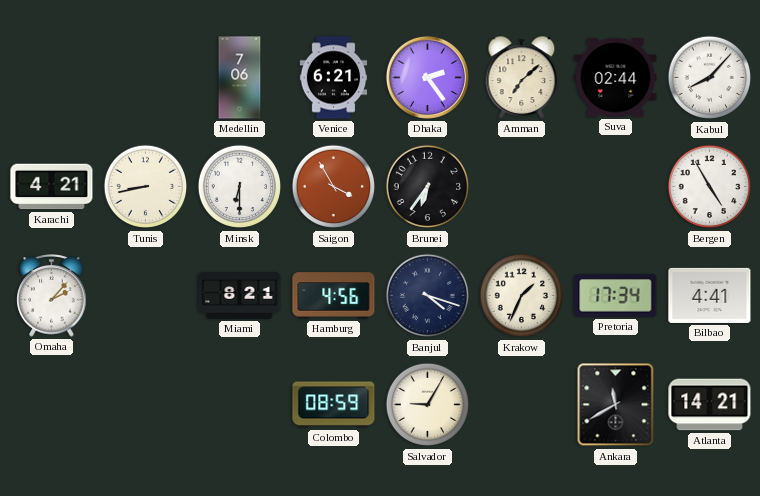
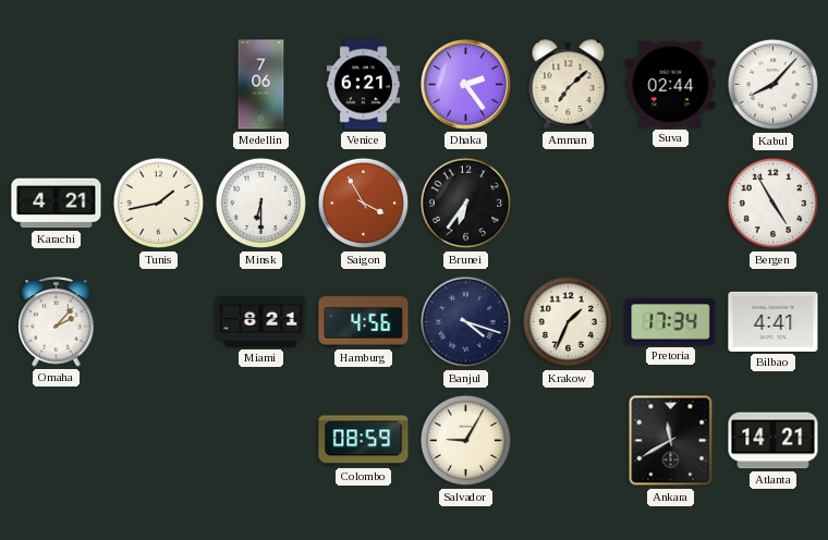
Tunis: 8:43 -> 1:43 (159, 204)
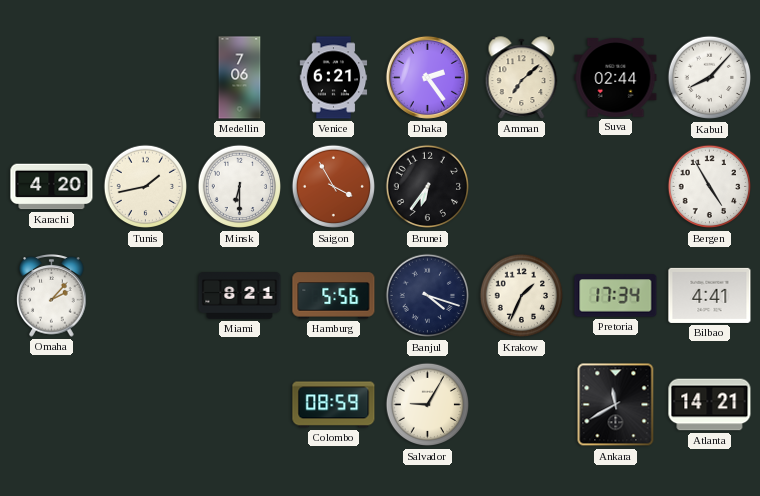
Karachi: 4:21 -> 4:20 (52, 187)
Hamburg: 4:56 -> 5:56 (334, 296)
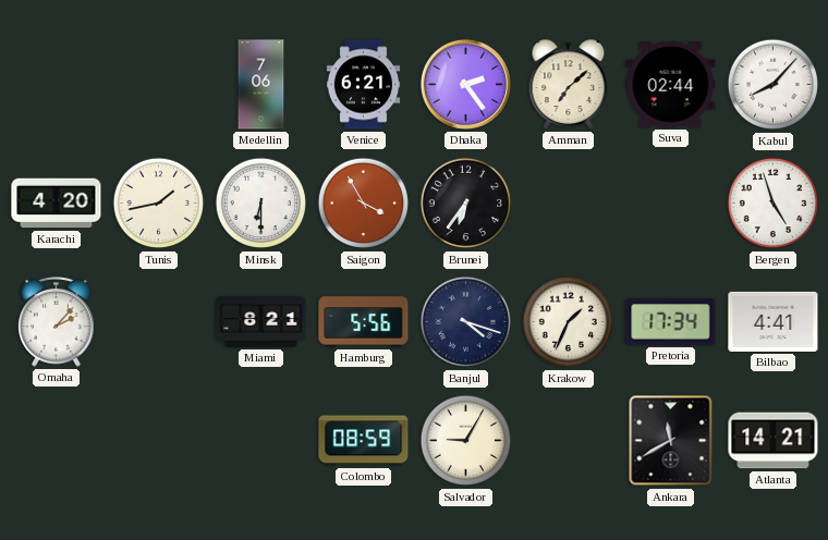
Bergen: 4:55 -> 4:57 (774, 204)
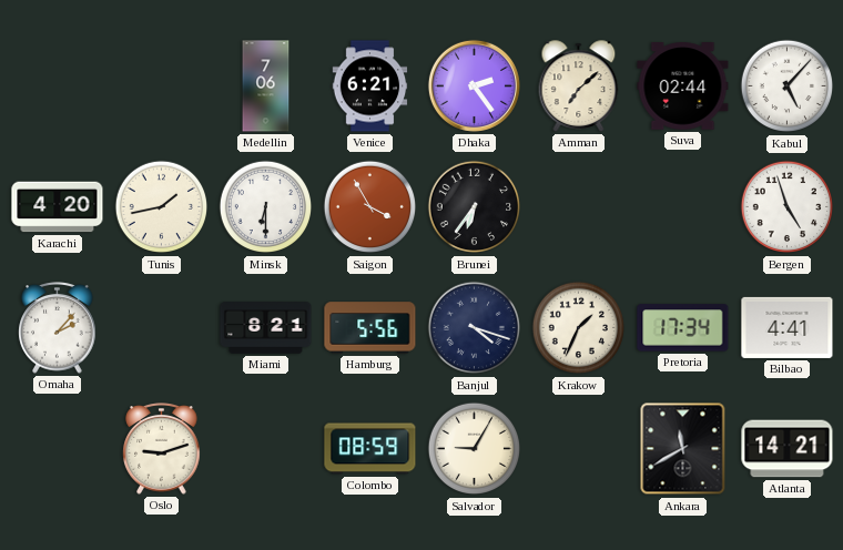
Kabul: 8:07 -> 5:07 (788, 86)
Oslo: none -> 9:12 (162, 449)
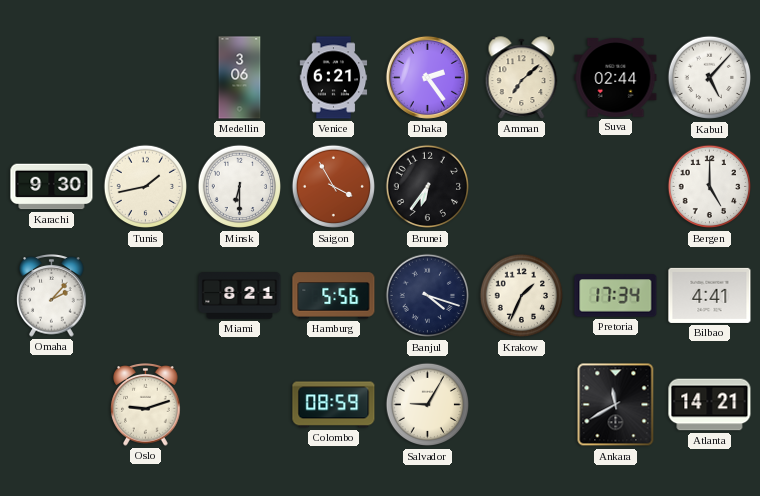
Medellin: 7:06 -> 3:06 (240, 78)
Karachi: 4:20 -> 9:30 (52, 187)
Bergen: 4:57 -> 5:00 (710, 187)
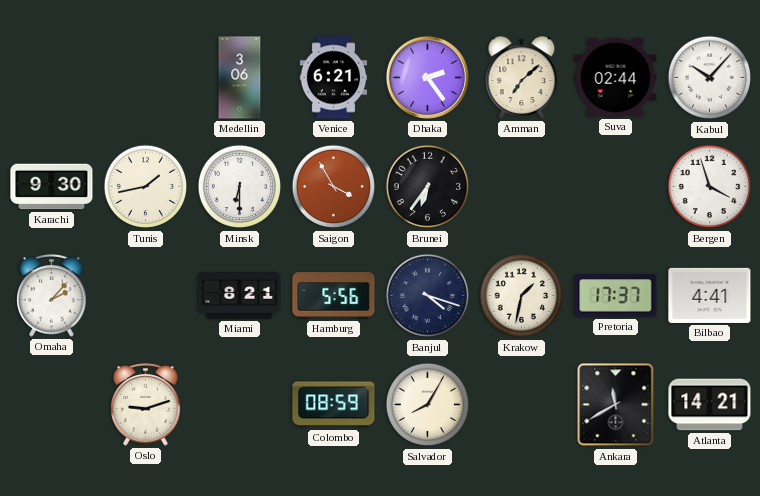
Kabul: 5:07 -> 10:07 (710, 78)
Bergen: 5:00 -> 3:57 (710, 187)
Krakow: 1:34 -> 1:32 (522, 296)
Pretoria: 17:34 -> 17:37 (616, 296)
Salvador: 9:05 -> 8:05 (428, 405)
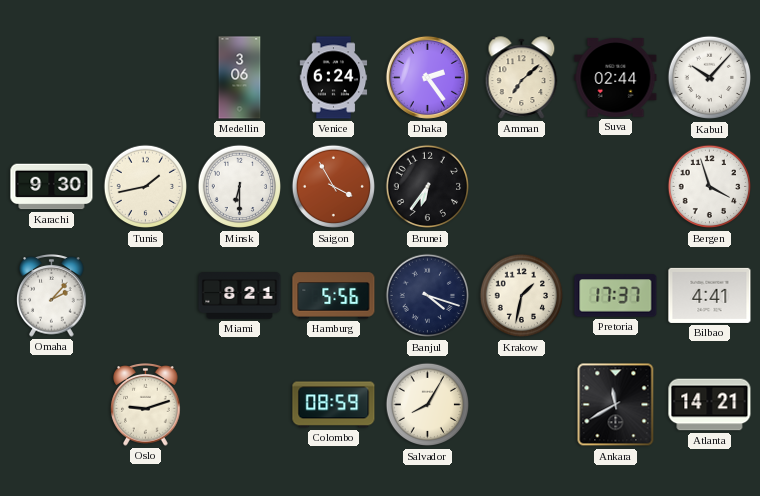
Venice: 6:21 -> 6:24 (334, 78)
